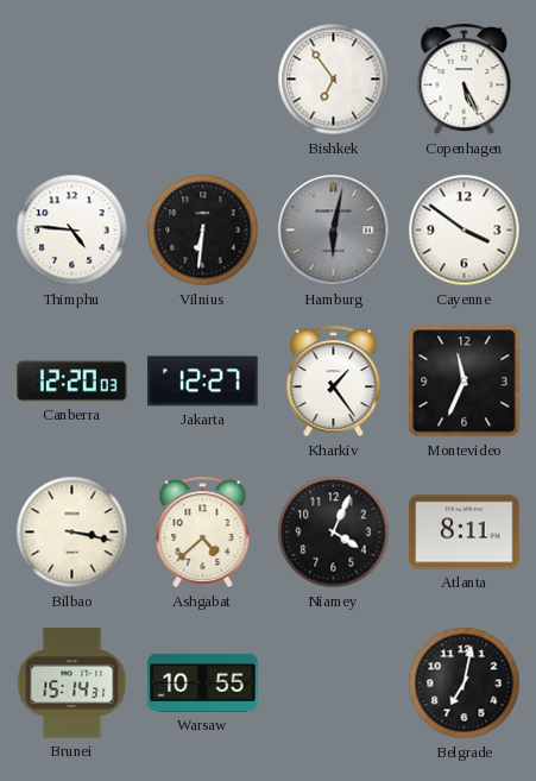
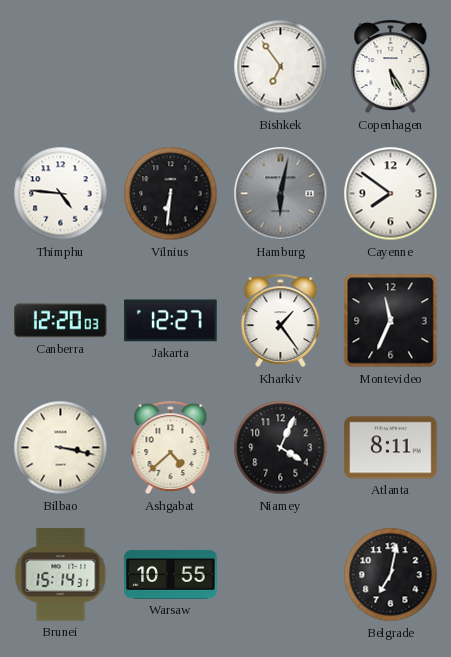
Copenhagen: 5:26 -> 5:25 (391, 67)
Cayenne: 3:51 -> 7:51 (391, 194)
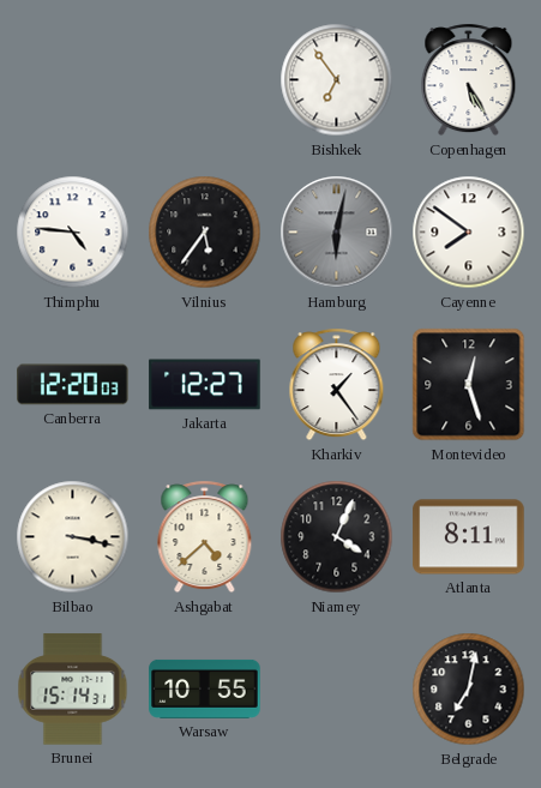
Vilnius: 6:31 -> 5:36 (205, 233)
Montevideo: 11:34 -> 12:27 (469, 385)
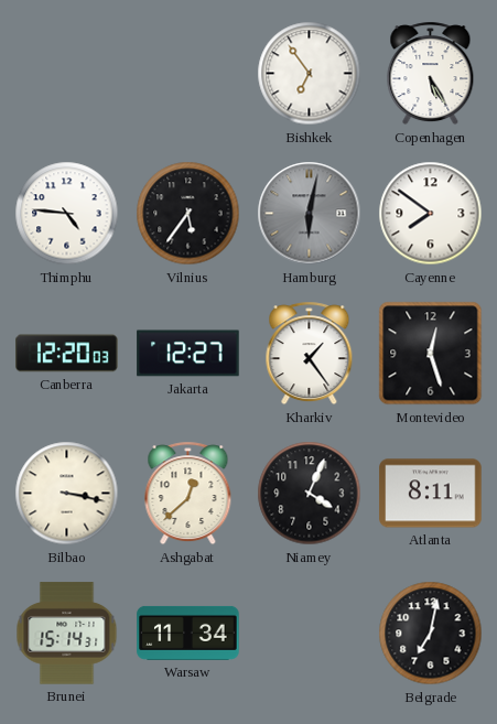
Ashgabat: 4:38 -> 12:38 (188, 494)
Warsaw: 10:55 -> 11:34 (188, 633)
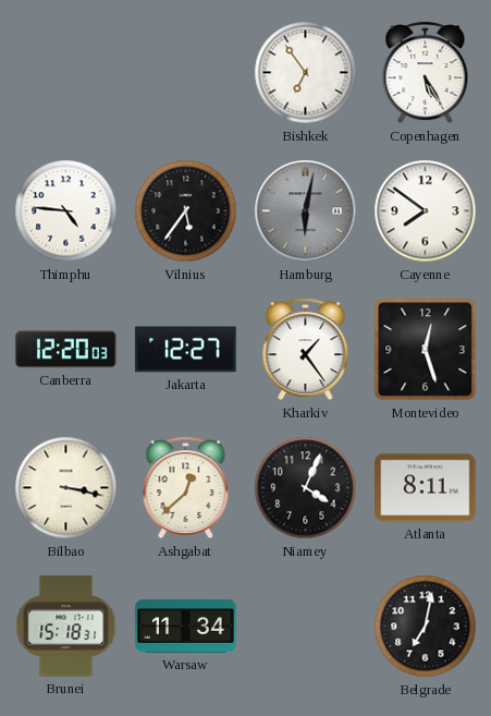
Brunei: 15:14 -> 15:18 (66, 627)
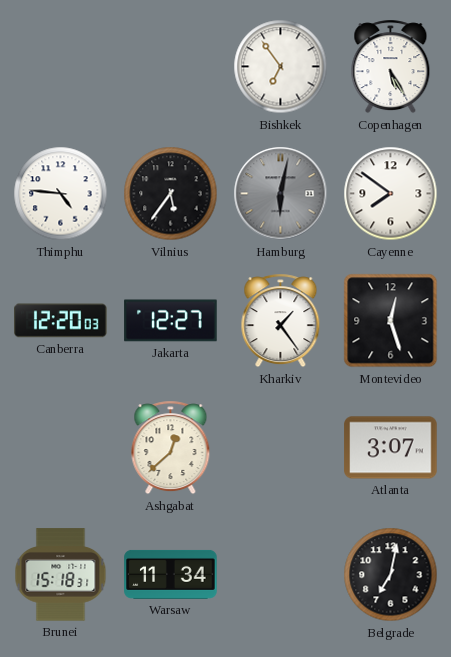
Bilbao: 3:17 -> none (66, 488)
Niamey: 4:04 -> none (306, 488)
Atlanta: 8:11 -> 3:07 (391, 448)
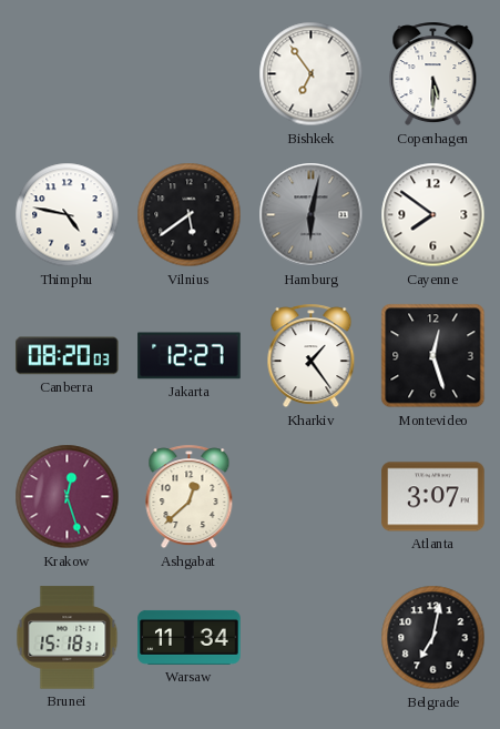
Copenhagen: 5:25 -> 5:30 (433, 74)
Thimphu: 4:46 -> 4:47 (68, 215)
Vilnius: 5:36 -> 5:39 (190, 215)
Canberra: 12:20 -> 08:20 (68, 356)
Krakow: none -> 12:27 (68, 497)
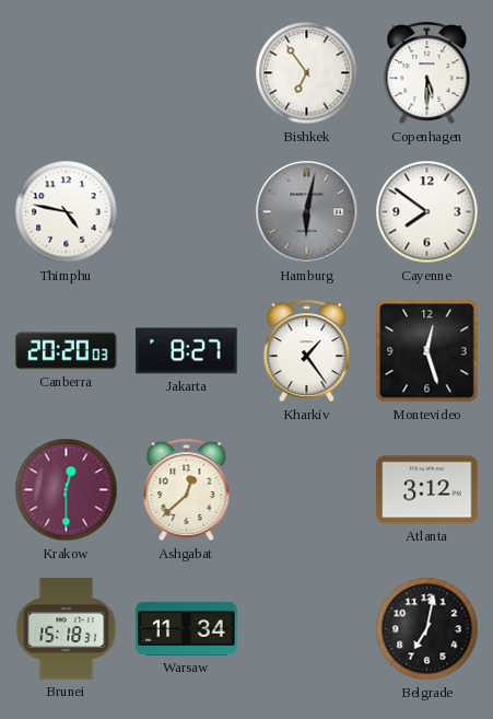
Vilnius: 5:39 -> none (190, 215)
Canberra: 08:20 -> 20:20 (67, 351)
Jakarta: 12:27 -> 8:27 (187, 351)
Krakow: 12:27 -> 12:30 (67, 490)
Atlanta: 3:07 -> 3:12 (427, 490)
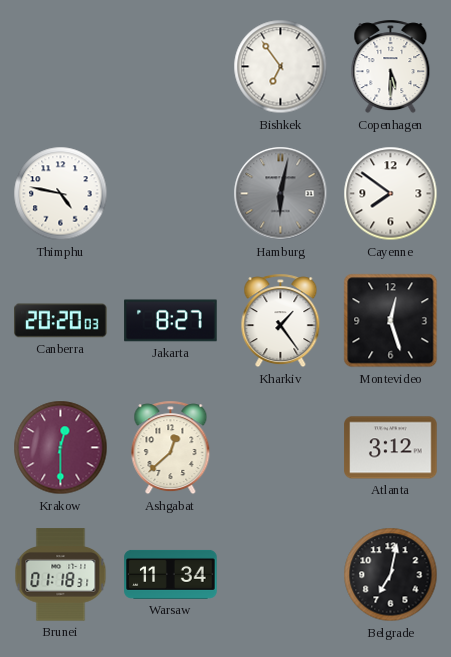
Brunei: 15:18 -> 01:18 (61, 575)
